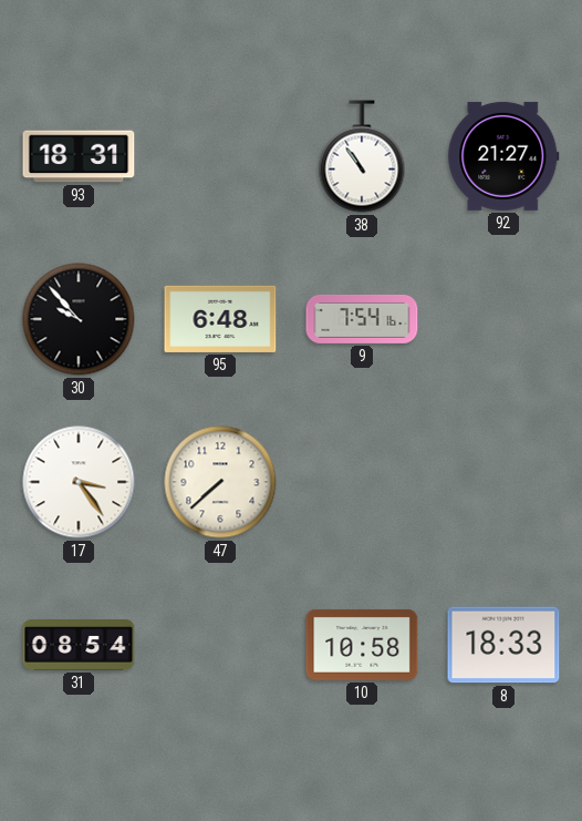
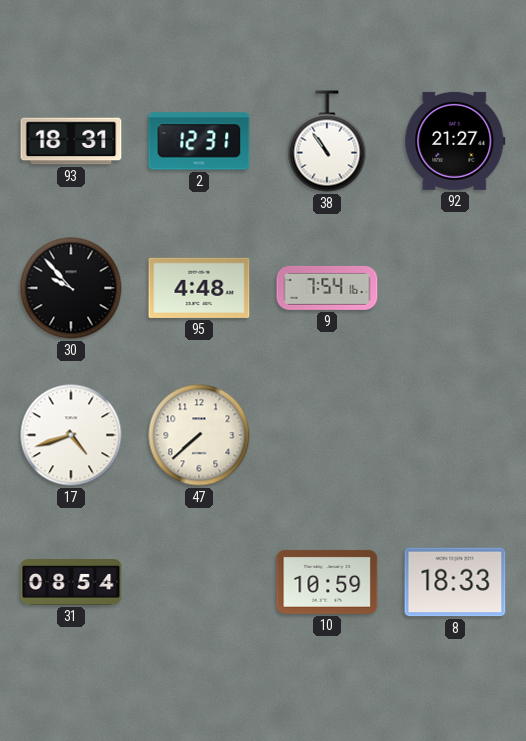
2: none -> 12:31 (199, 141)
95: 6:48 -> 4:48 (199, 288)
17: 3:24 -> 4:42 (71, 435)
10: 10:58 -> 10:59 (327, 582)
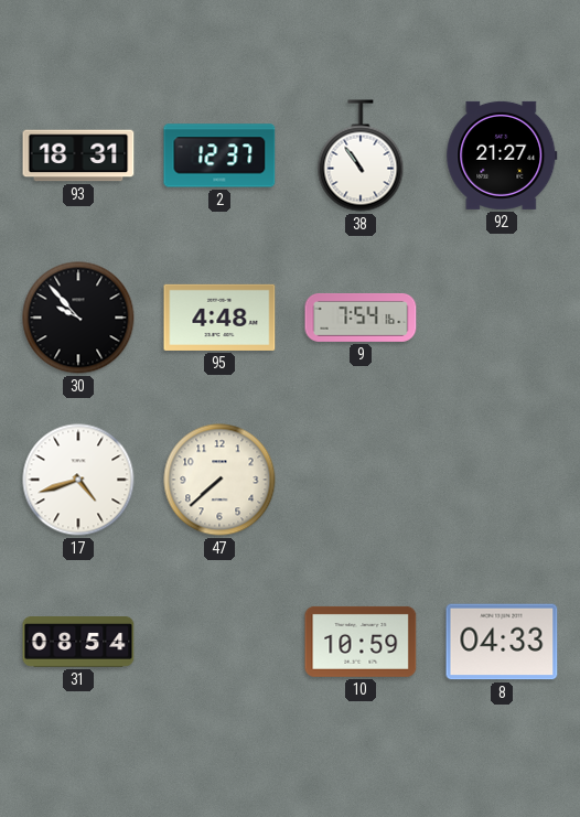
2: 12:31 -> 12:37 (219, 155)
8: 18:33 -> 04:33 (502, 642)
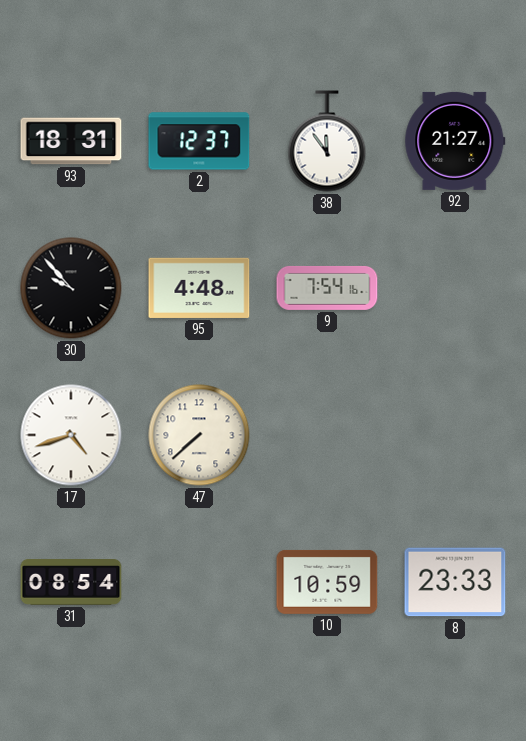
38: 10:54 -> 11:54 (327, 141)
8: 04:33 -> 23:33 (455, 582)
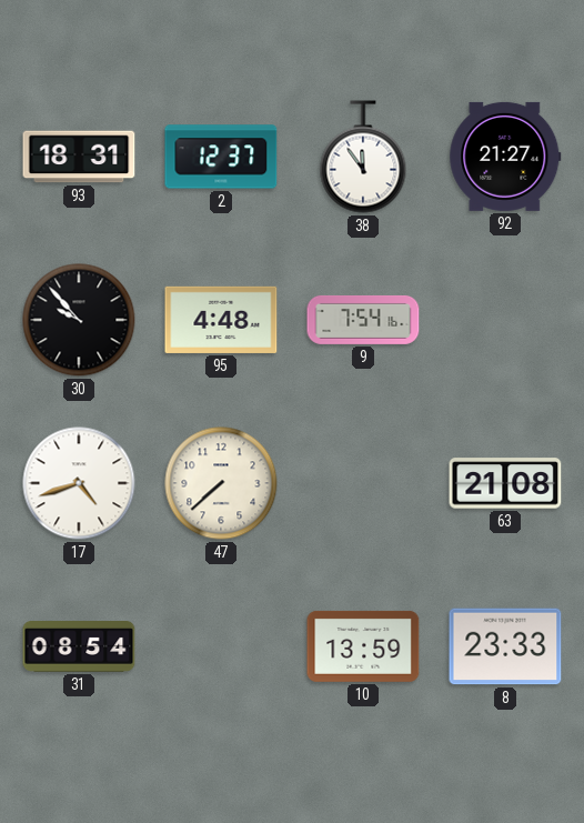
63: none -> 21:08 (505, 483)
10: 10:59 -> 13:59 (363, 646)
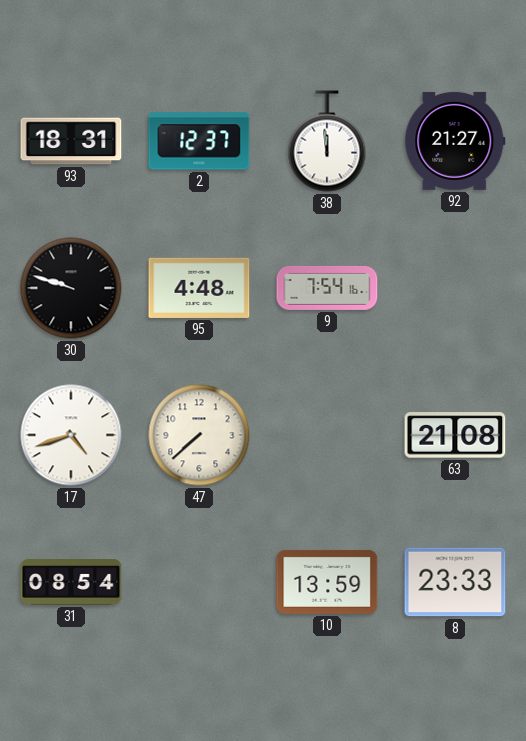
38: 11:54 -> 11:59 (327, 141)
30: 9:53 -> 9:48 (71, 288)
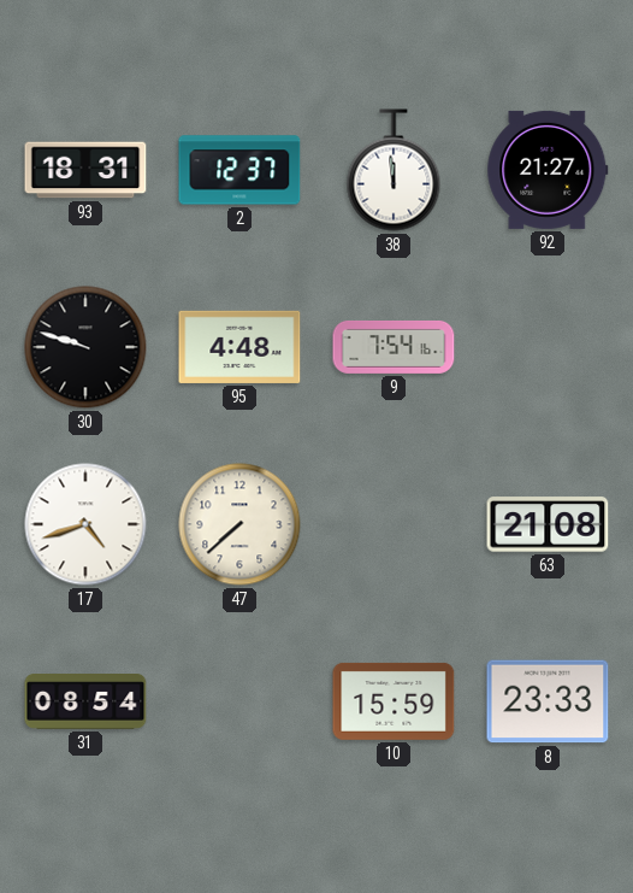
10: 13:59 -> 15:59 (394, 701)
